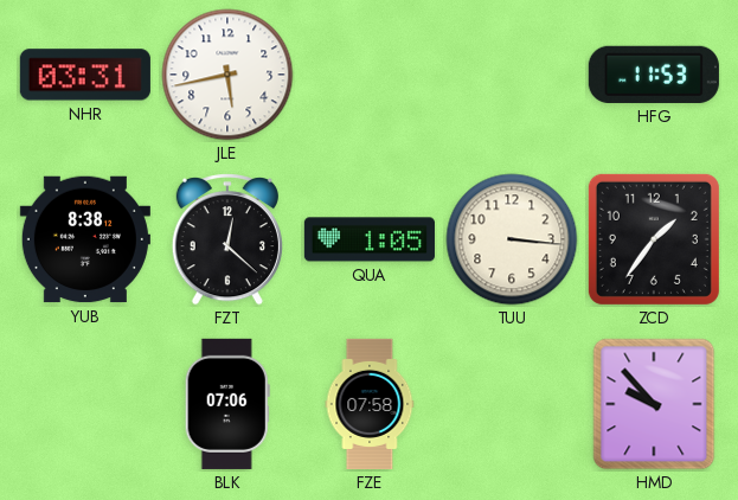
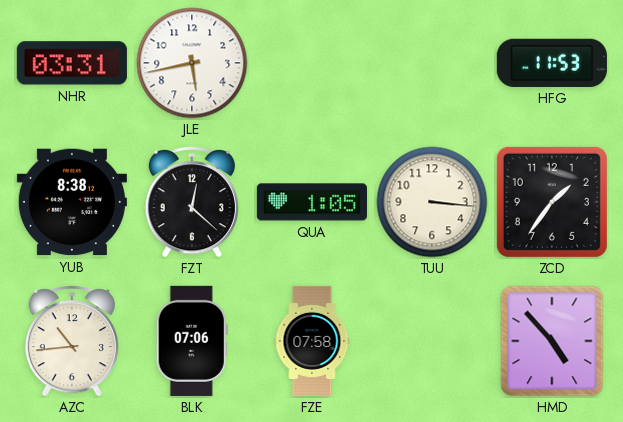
AZC: none -> 10:44 (72, 341)
HMD: 9:53 -> 4:53 (552, 341)
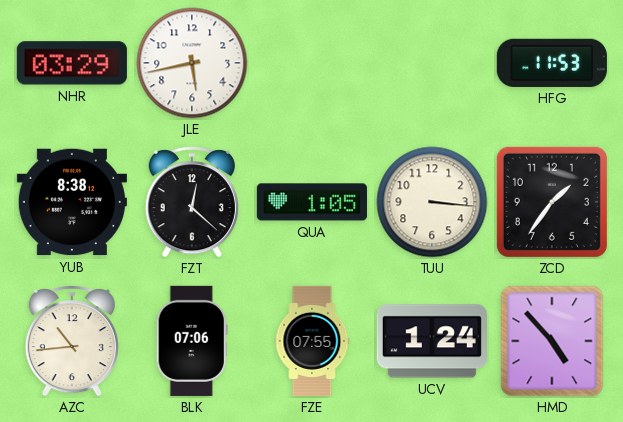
NHR: 03:31 -> 03:29 (72, 63)
FZE: 07:58 -> 07:55 (312, 341)
UCV: none -> 1:24 (432, 341)
